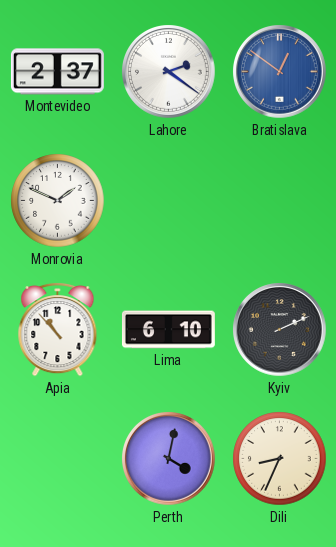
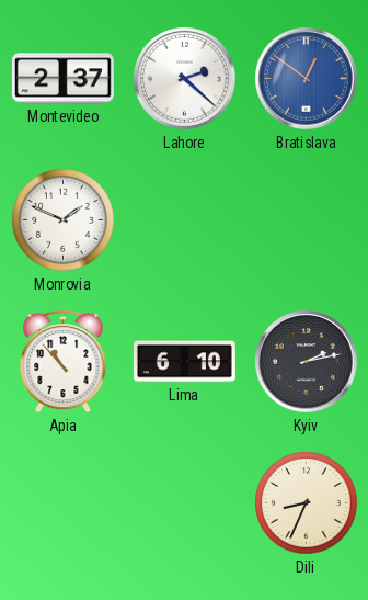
Lahore: 2:21 -> 2:22 (185, 79)
Kyiv: 2:11 -> 2:13 (307, 362)
Perth: 4:02 -> none (169, 459)
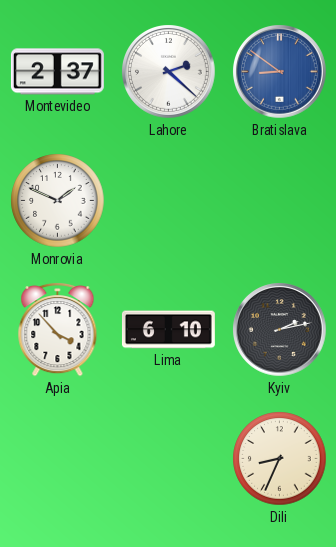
Bratislava: 12:51 -> 8:51 (280, 72)
Apia: 10:53 -> 3:53 (58, 329)
